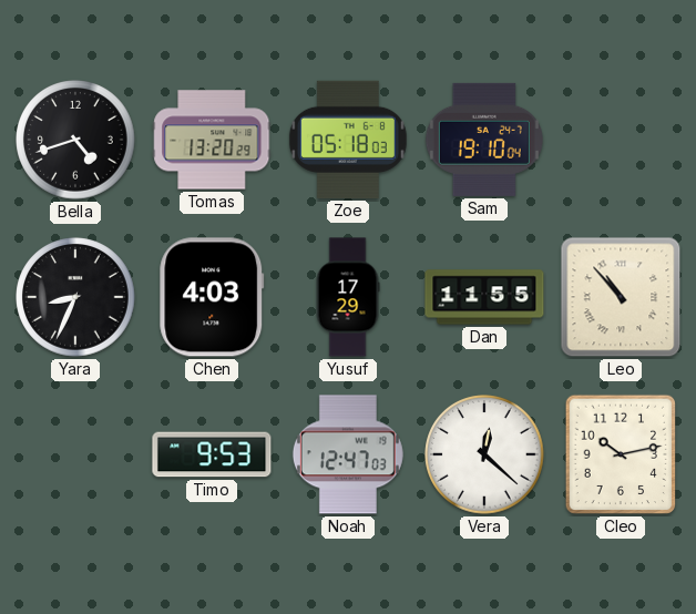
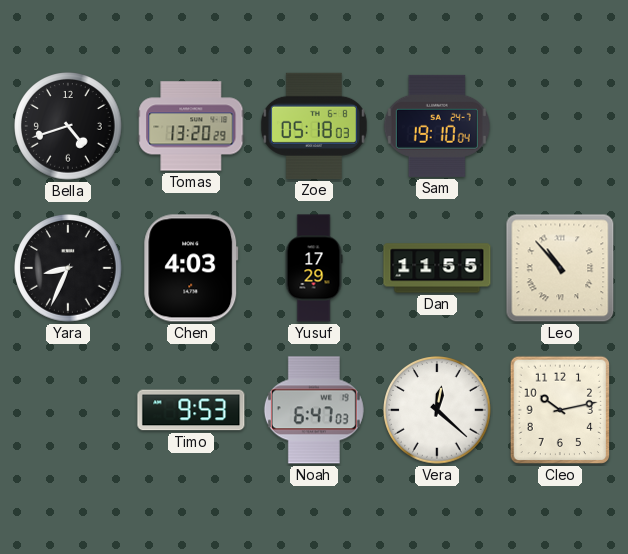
Noah: 12:47 -> 6:47 (314, 410)
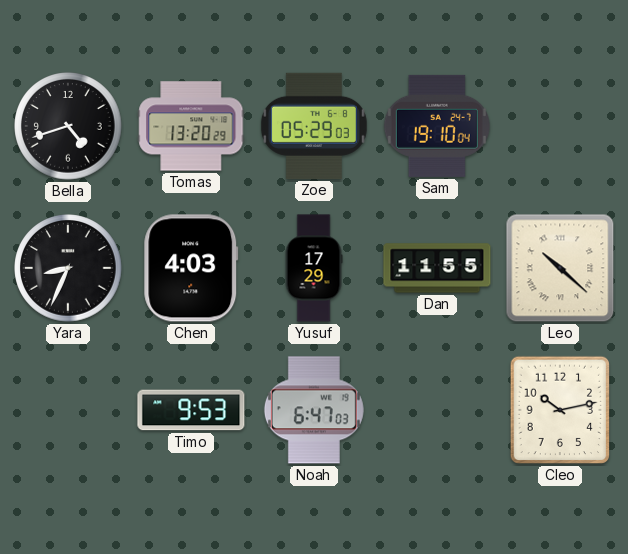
Zoe: 05:18 -> 05:29 (314, 126)
Leo: 10:53 -> 10:22 (560, 268)
Vera: 12:22 -> none (437, 410)
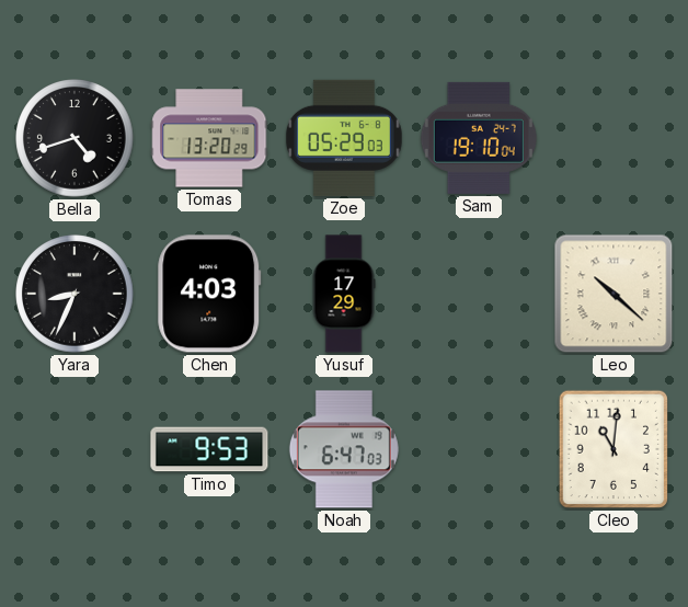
Dan: 11:55 -> none (437, 268)
Cleo: 10:13 -> 11:01 (612, 449)
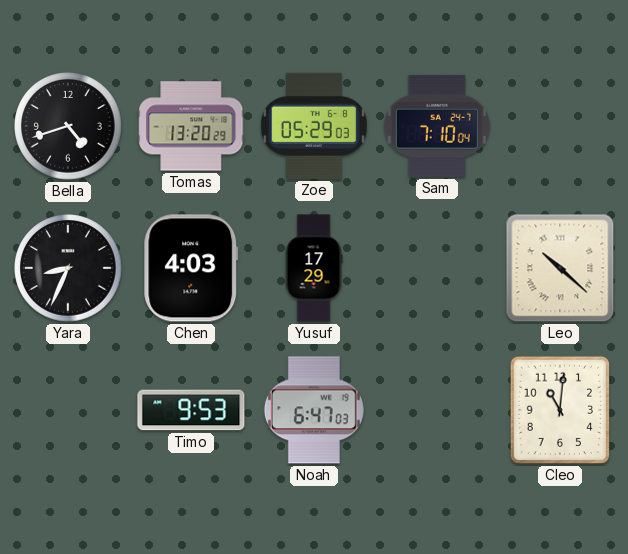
Sam: 19:10 -> 7:10 (437, 126)
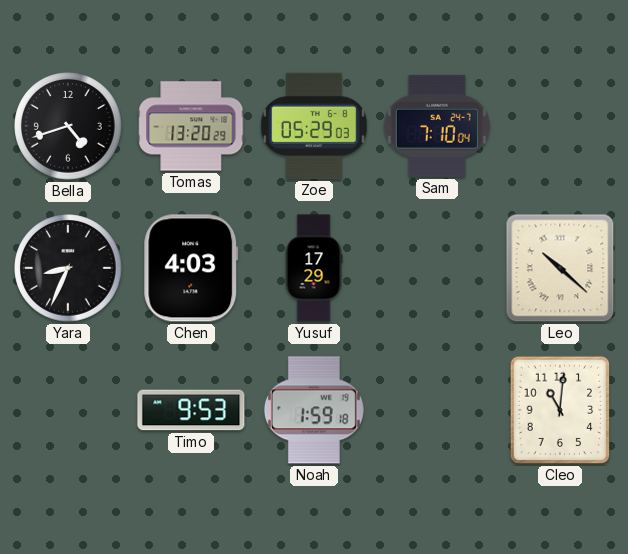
Noah: 6:47 -> 1:59 (314, 410)
